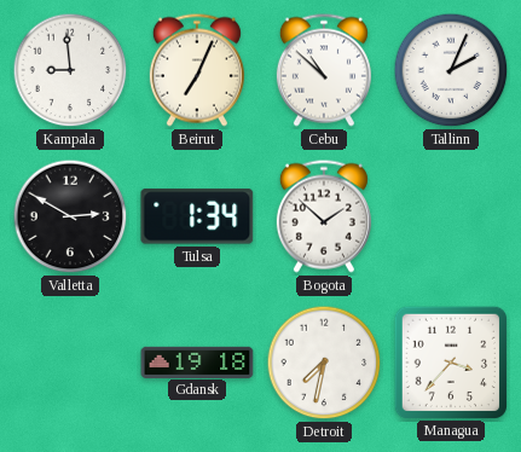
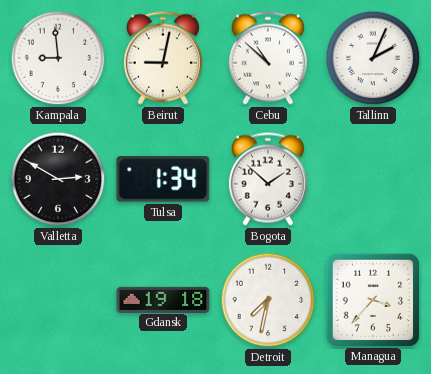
Beirut: 7:04 -> 9:02 (163, 58)
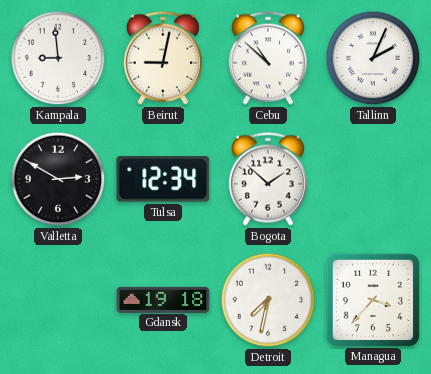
Tulsa: 1:34 -> 12:34 (163, 179)
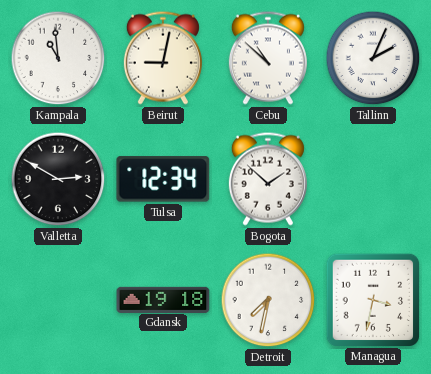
Kampala: 8:59 -> 10:59 (58, 58)
Managua: 3:37 -> 3:32 (372, 299)
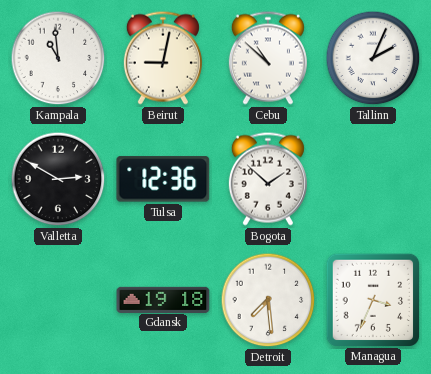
Tulsa: 12:34 -> 12:36 (163, 179)
Detroit: 7:32 -> 7:29 (268, 300)
Managua: 3:32 -> 3:34 (372, 299)
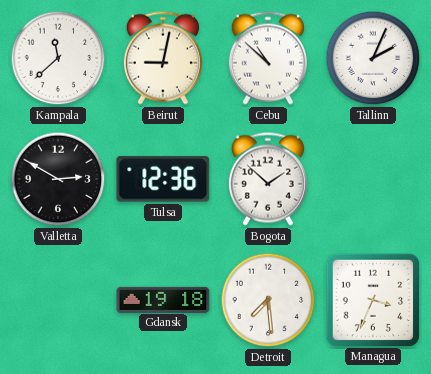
Kampala: 10:59 -> 11:38 (58, 58)
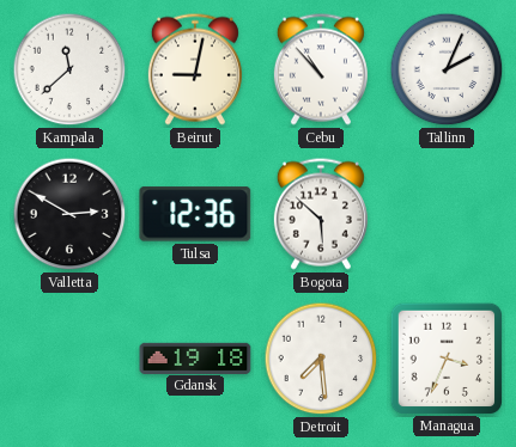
Cebu: 10:52 -> 10:53 (321, 69)
Bogota: 1:52 -> 5:52 (321, 214)
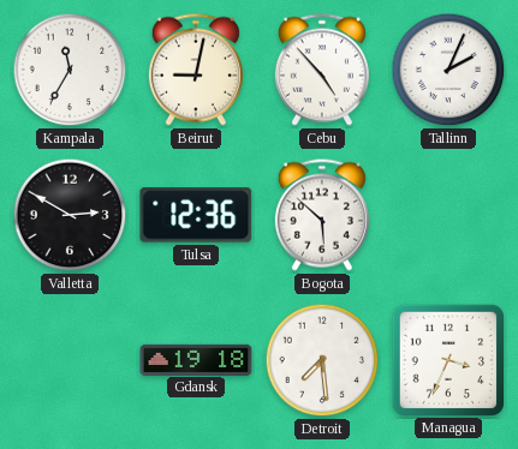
Kampala: 11:38 -> 11:35 (70, 70)
Cebu: 10:53 -> 4:53 (322, 70)
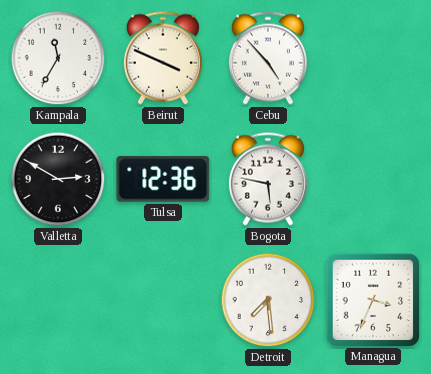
Beirut: 9:02 -> 3:49 (163, 58)
Tallinn: 2:04 -> none (448, 70)
Bogota: 5:52 -> 5:47 (268, 179)
Gdansk: 19:18 -> none (196, 359)
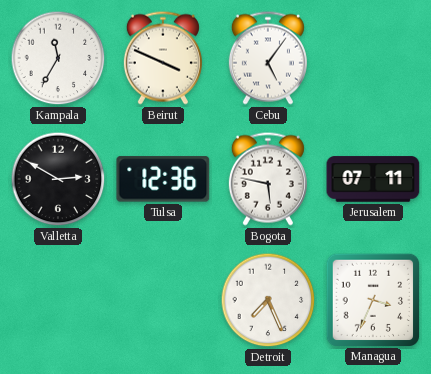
Cebu: 4:53 -> 5:06 (268, 58)
Jerusalem: none -> 07:11 (373, 179)
Detroit: 7:29 -> 7:26 (268, 300)
